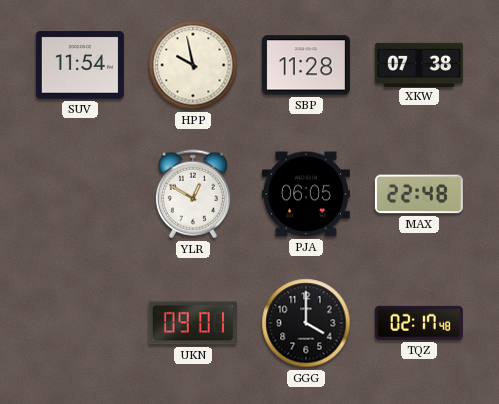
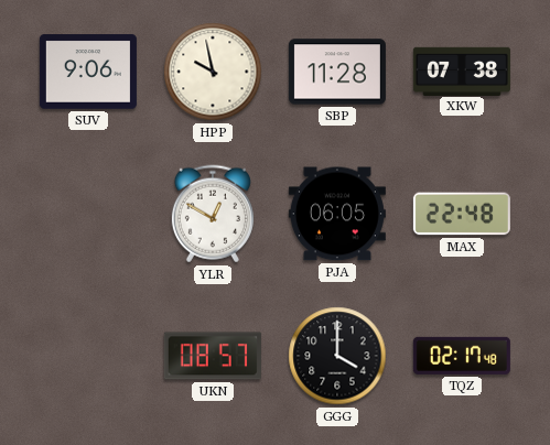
SUV: 11:54 -> 9:06 (88, 72)
UKN: 09:01 -> 08:57 (213, 356)
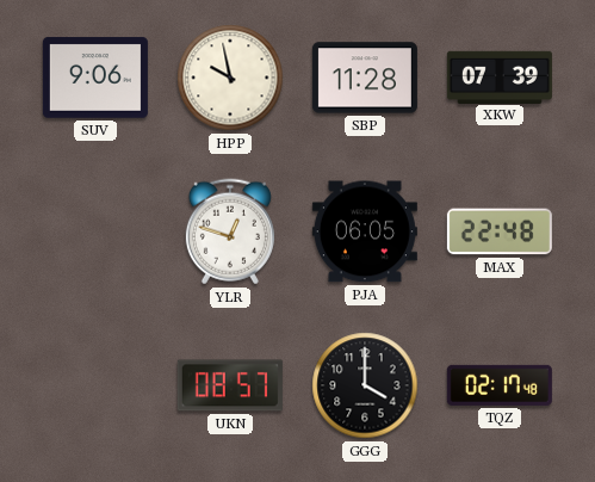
XKW: 07:38 -> 07:39 (500, 76)
YLR: 12:50 -> 12:48 (230, 231)
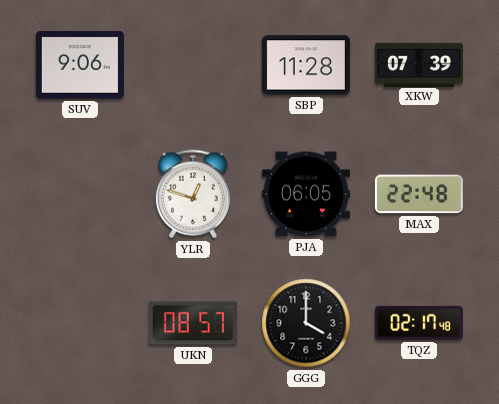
HPP: 9:58 -> none (230, 78)
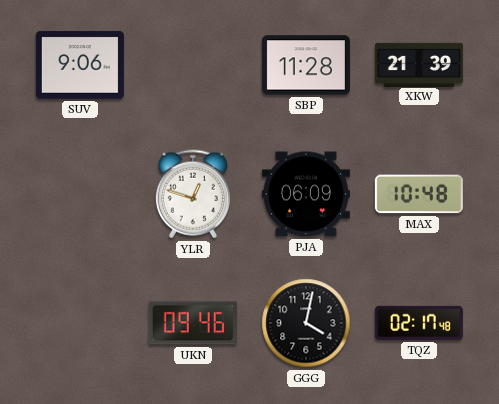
XKW: 07:39 -> 21:39 (419, 64)
PJA: 06:05 -> 06:09 (306, 194)
MAX: 22:48 -> 10:48 (419, 194)
UKN: 08:57 -> 09:46 (193, 323)
GGG: 4:00 -> 4:02 (306, 323)
